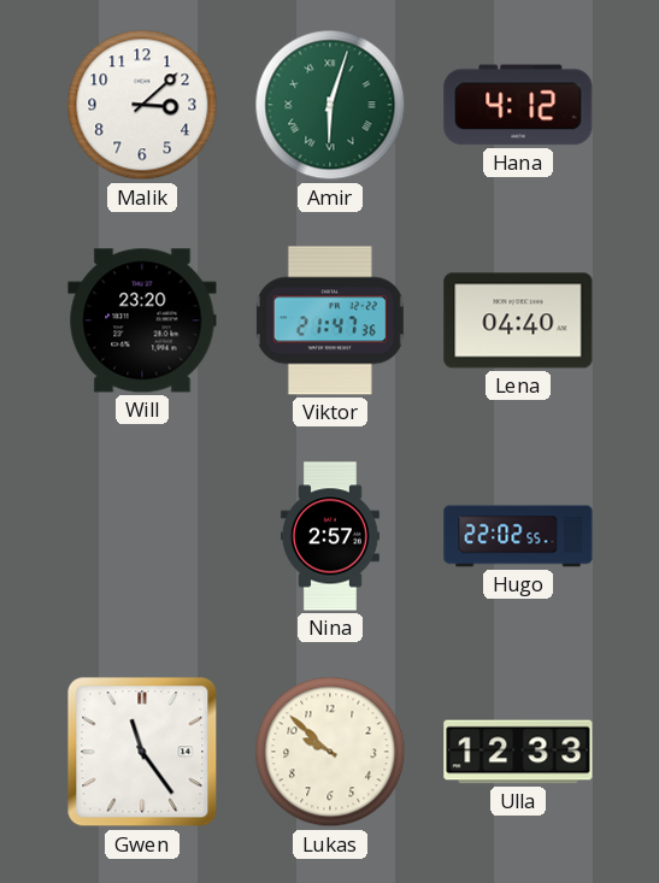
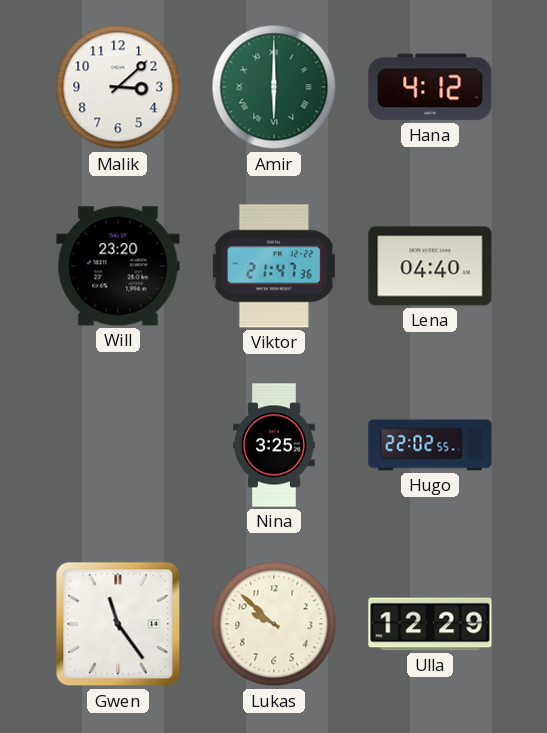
Amir: 6:03 -> 6:00 (274, 87)
Nina: 2:57 -> 3:25 (274, 445)
Ulla: 12:33 -> 12:29 (430, 624)
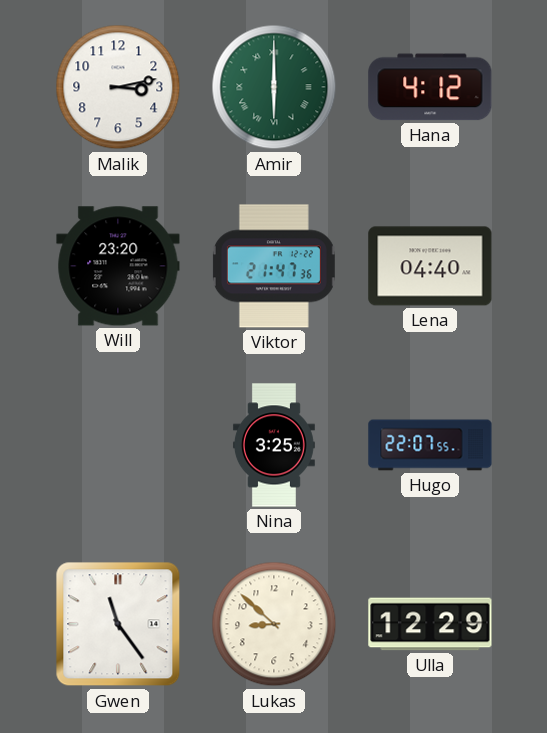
Malik: 3:08 -> 3:13 (118, 87)
Hugo: 22:02 -> 22:07 (430, 445)
Lukas: 9:52 -> 8:52 (274, 624)
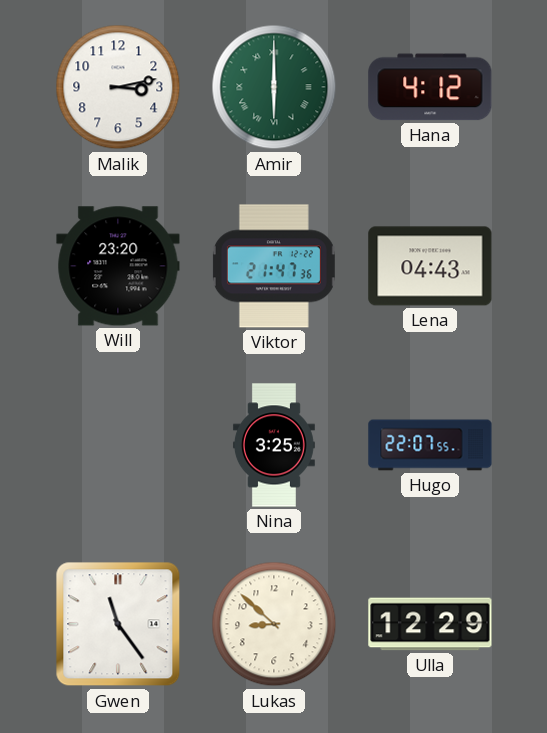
Lena: 04:40 -> 04:43 (430, 266)
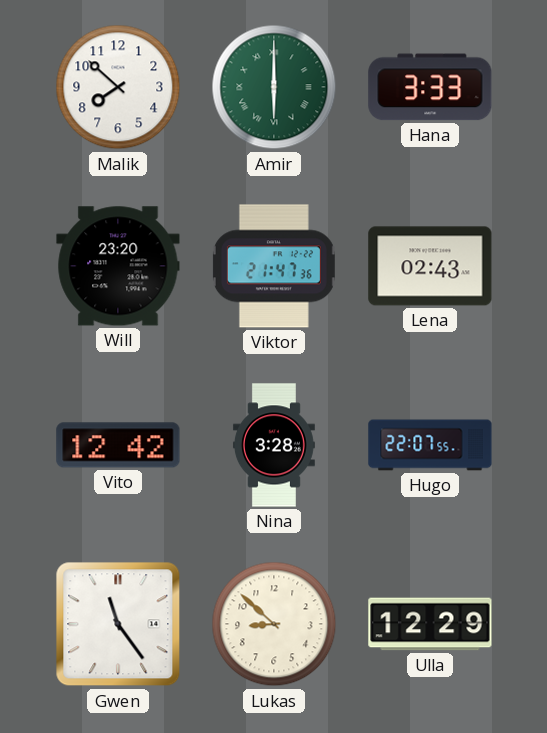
Malik: 3:13 -> 7:52 (118, 87)
Hana: 4:12 -> 3:33 (430, 87)
Lena: 04:43 -> 02:43 (430, 266)
Vito: none -> 12:42 (118, 445)
Nina: 3:25 -> 3:28 (274, 445)
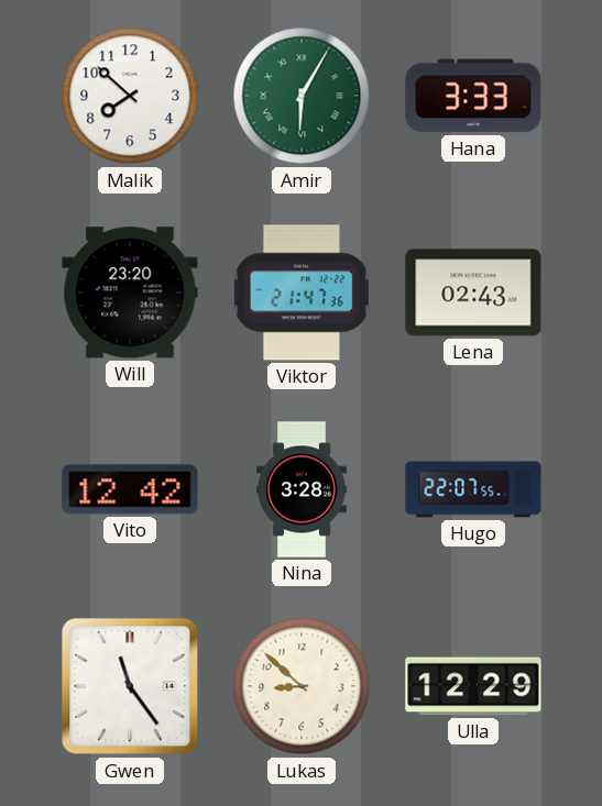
Amir: 6:00 -> 6:05 (302, 96)
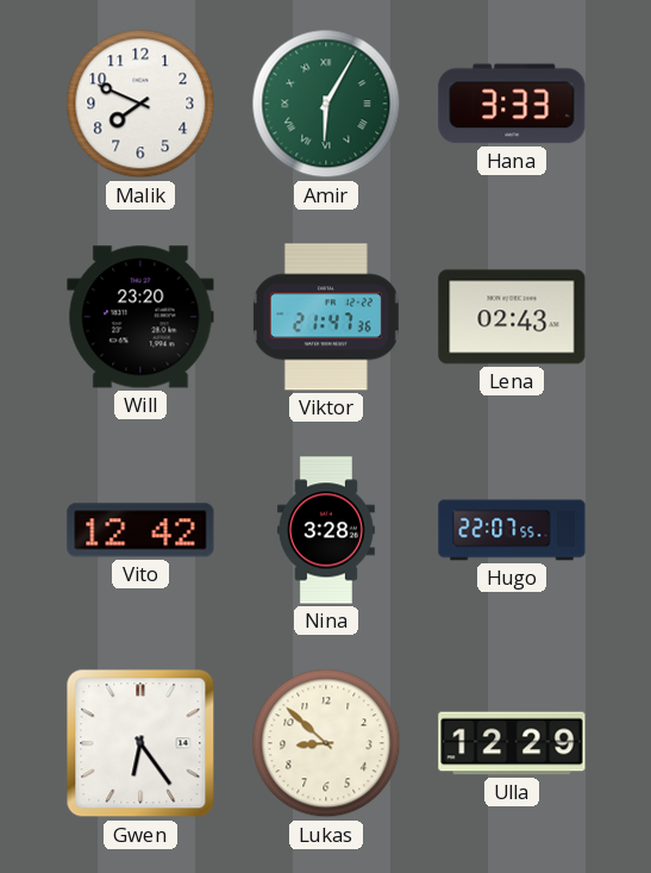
Malik: 7:52 -> 7:49 (140, 104)
Gwen: 11:24 -> 6:24 (140, 743)
